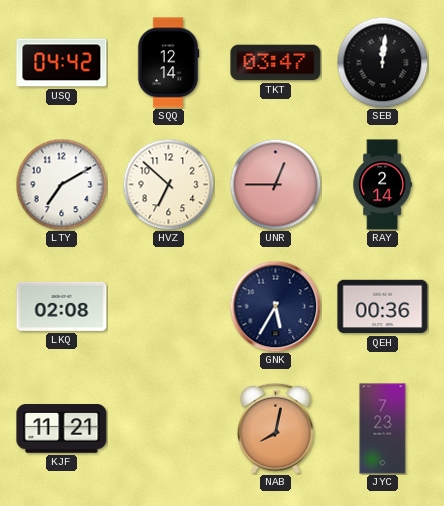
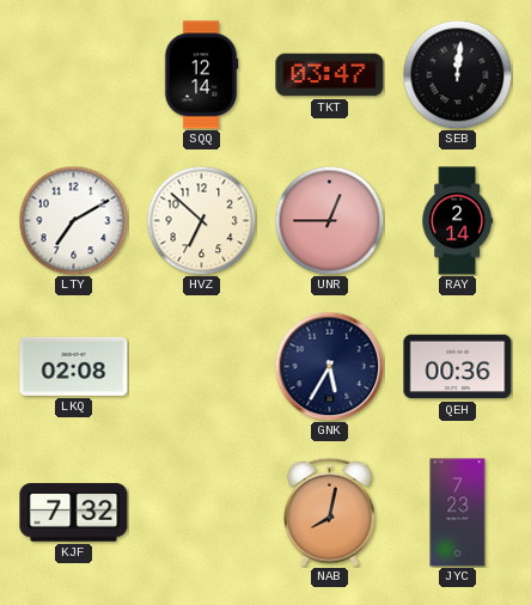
USQ: 04:42 -> none (62, 63)
KJF: 11:21 -> 7:32 (74, 513)
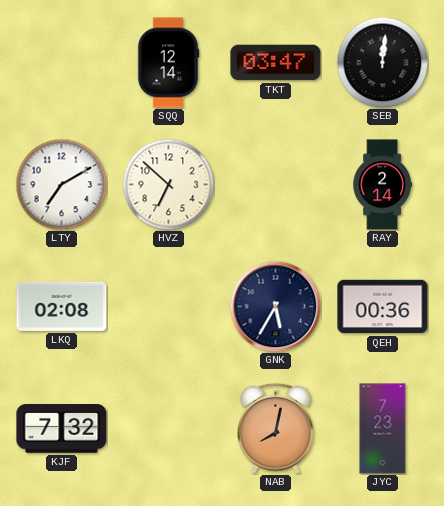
UNR: 12:45 -> none (329, 220)
